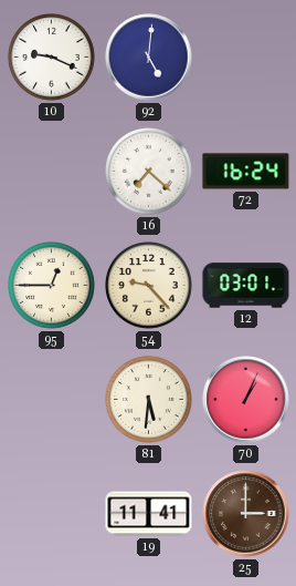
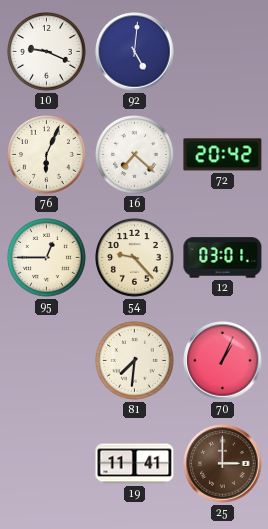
76: none -> 6:04 (47, 155)
72: 16:24 -> 20:42 (223, 155)
81: 5:31 -> 7:31 (135, 361)
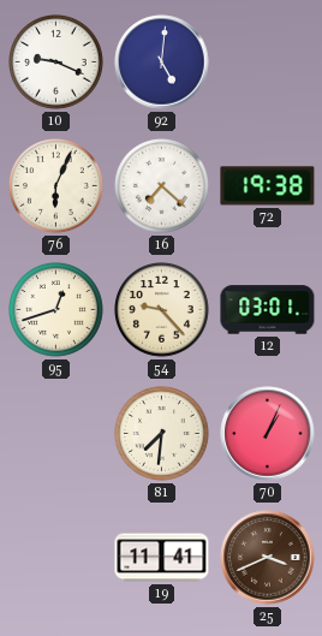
72: 20:42 -> 19:38 (268, 186)
95: 12:45 -> 12:42 (56, 310)
25: 3:00 -> 3:41 (268, 558)
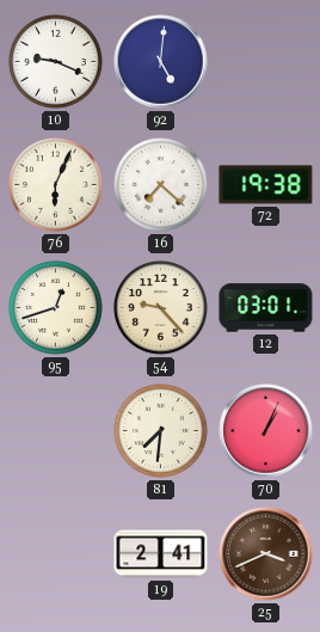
19: 11:41 -> 2:41 (161, 554)
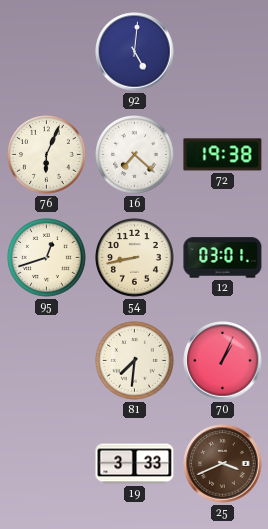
10: 9:19 -> none (56, 62)
54: 9:23 -> 8:43 (135, 258)
19: 2:41 -> 3:33 (135, 464)
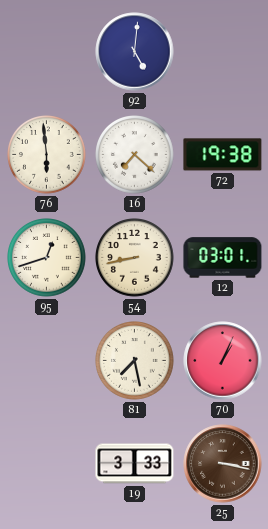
76: 6:04 -> 5:59 (47, 155)
81: 7:31 -> 7:28 (135, 361)
25: 3:41 -> 3:17 (223, 464)
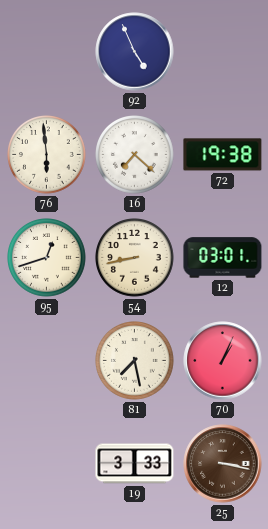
92: 5:01 -> 4:56 (135, 52)
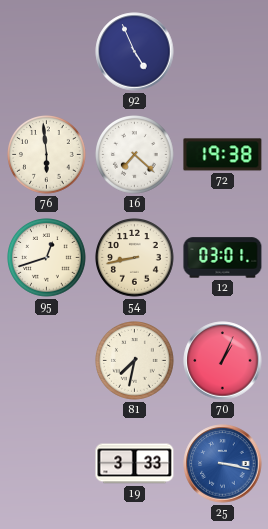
81: 7:28 -> 7:32 (135, 361)
25 dial: brown -> blue (223, 464)
